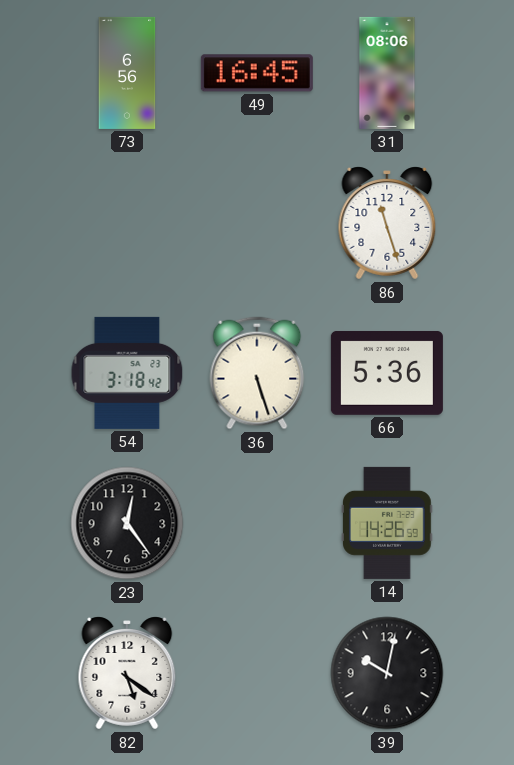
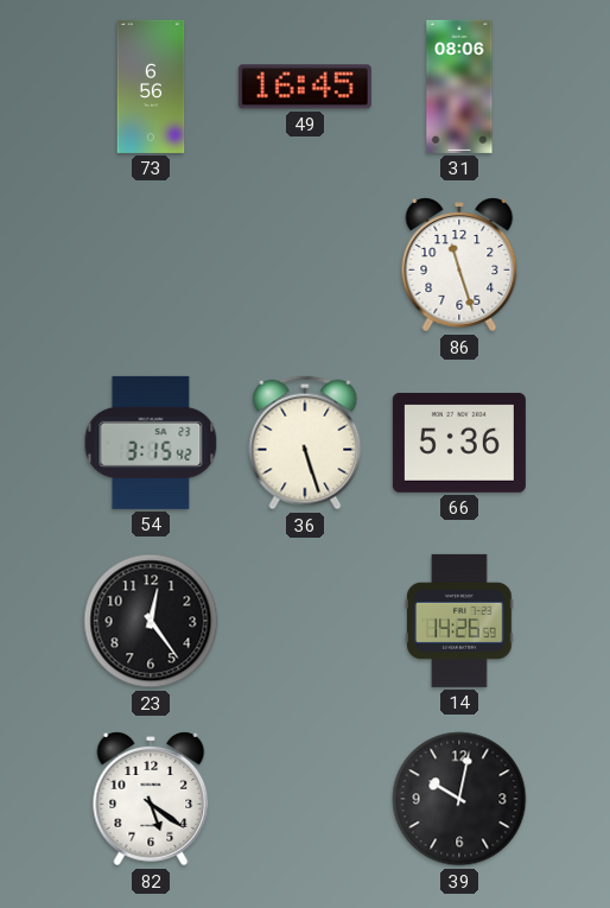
54: 3:18 -> 3:15 (151, 443)
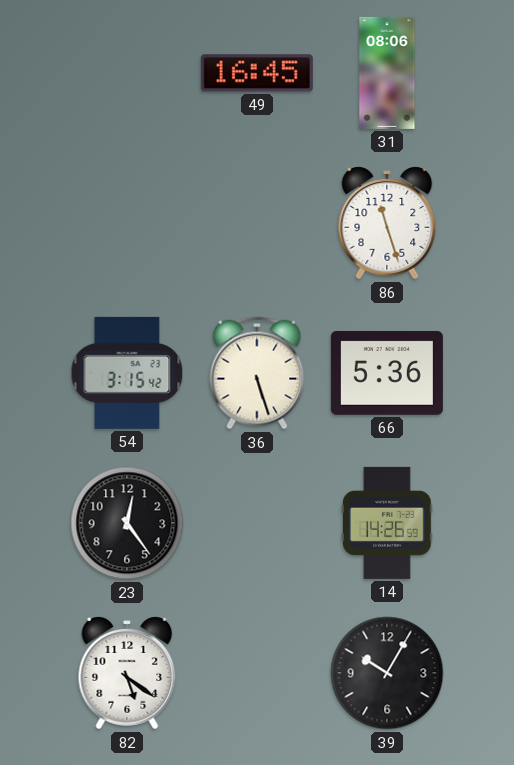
73: 6:56 -> none (151, 87)
39: 10:02 -> 10:05 (387, 673)
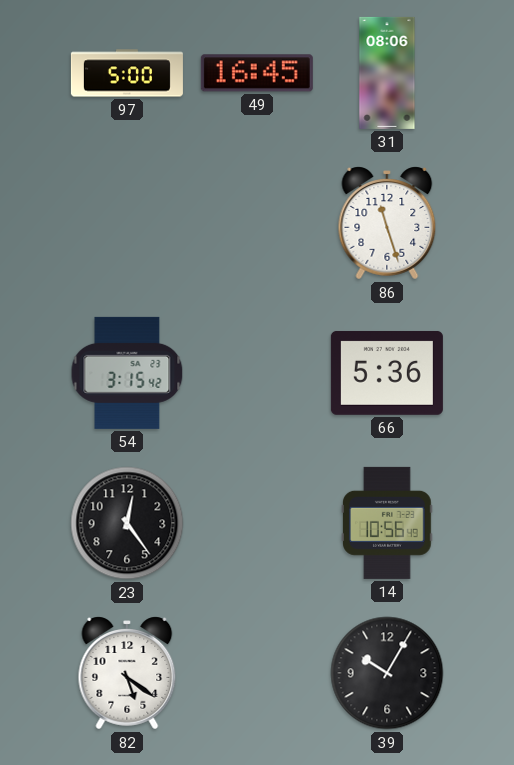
97: none -> 5:00 (127, 73)
36: 5:27 -> none (257, 373)
14: 14:26 -> 10:56 (388, 523)
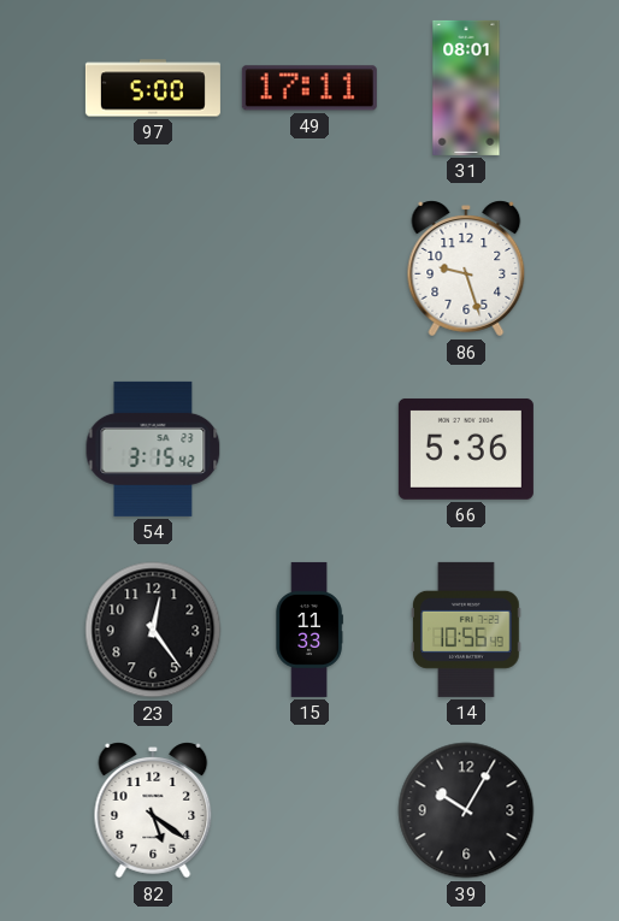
49: 16:45 -> 17:11 (309, 88)
31: 08:06 -> 08:01 (466, 88)
86: 11:27 -> 9:27 (466, 268)
15: none -> 11:33 (309, 630)
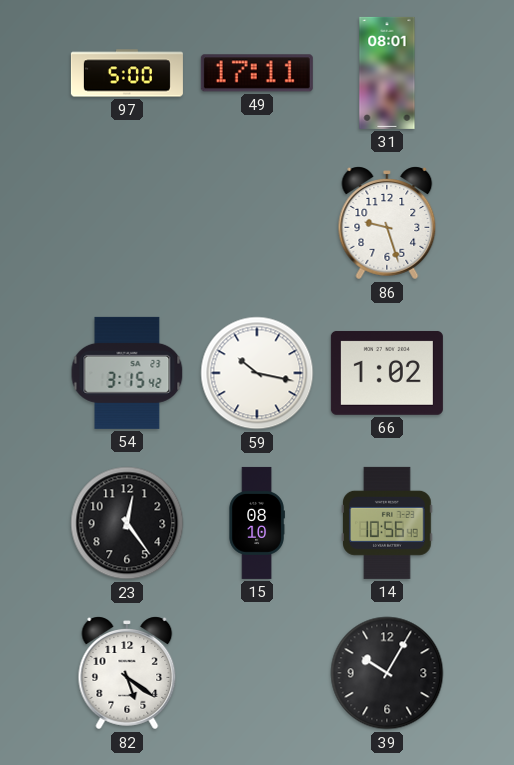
59: none -> 10:17 (257, 373)
66: 5:36 -> 1:02 (387, 373)
15: 11:33 -> 08:10 (257, 523)
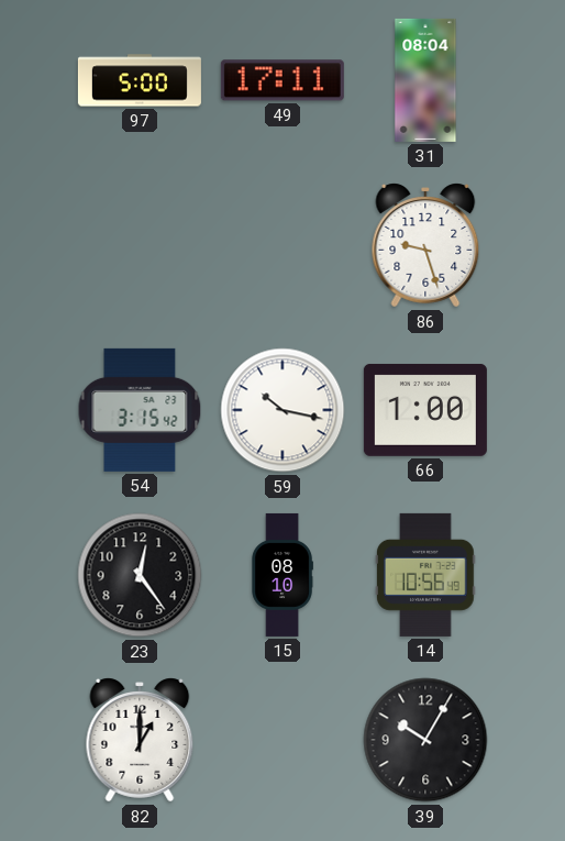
31: 08:01 -> 08:04 (425, 80)
66: 1:02 -> 1:00 (425, 410)
82: 5:21 -> 1:00 (140, 740)
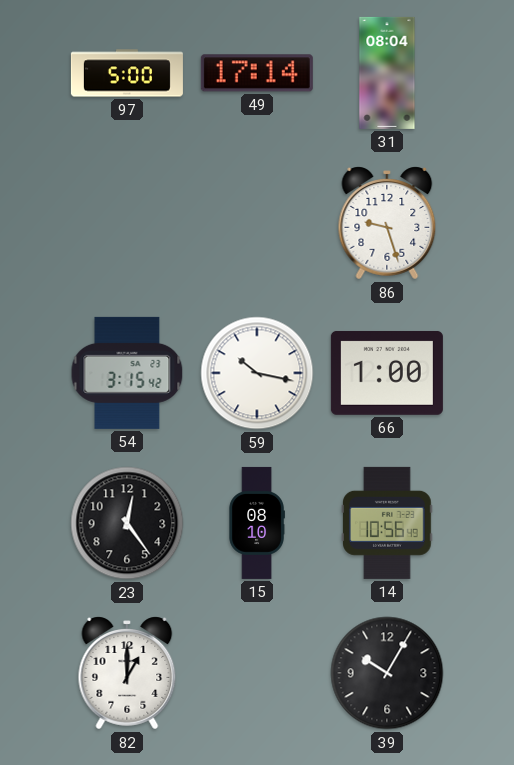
49: 17:11 -> 17:14 (257, 73)
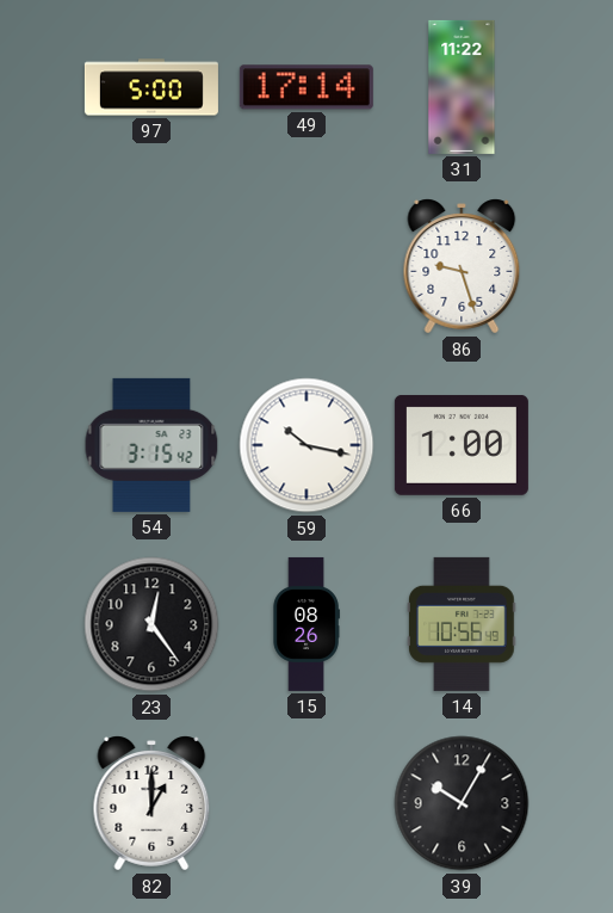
31: 08:04 -> 11:22 (462, 87)
15: 08:10 -> 08:26 (306, 624)
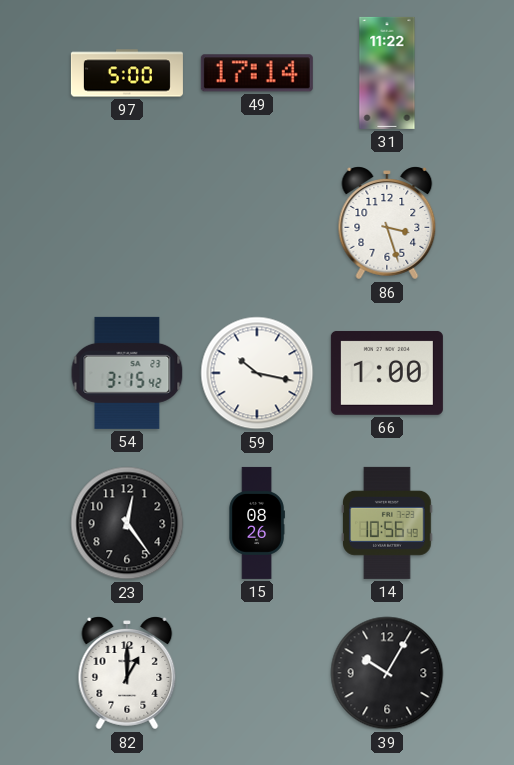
86: 9:27 -> 3:27 (387, 223)
